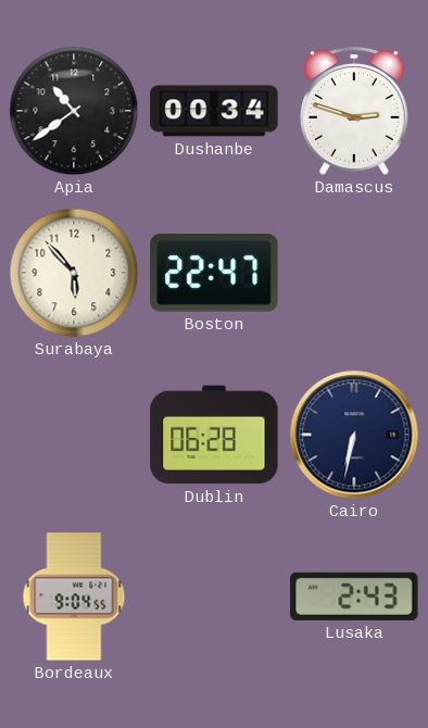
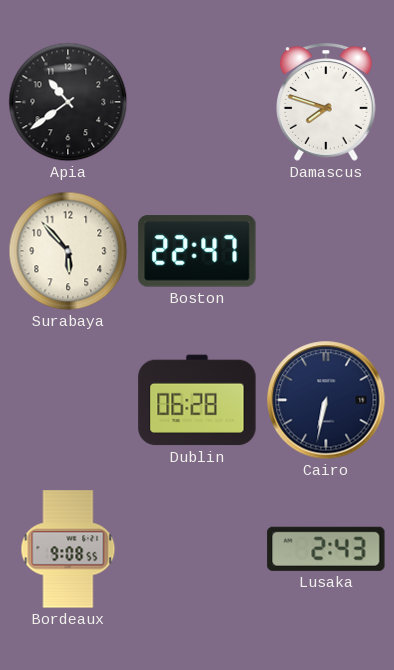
Dushanbe: 00:34 -> none (214, 111)
Damascus: 2:48 -> 7:48 (327, 102)
Bordeaux: 9:04 -> 9:08 (68, 549)
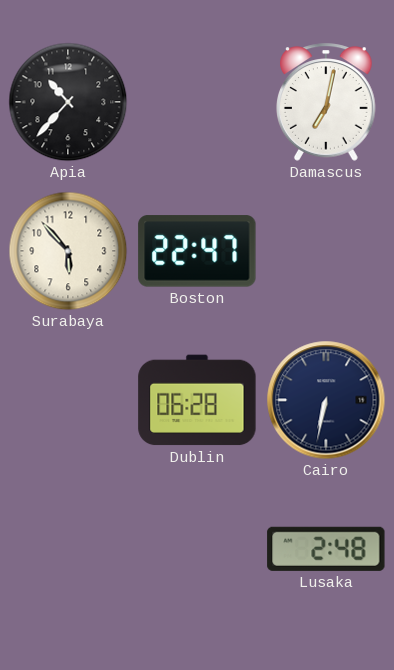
Apia: 10:39 -> 10:37 (68, 102)
Damascus: 7:48 -> 7:02 (327, 102)
Bordeaux: 9:08 -> none (68, 549)
Lusaka: 2:43 -> 2:48 (326, 549)
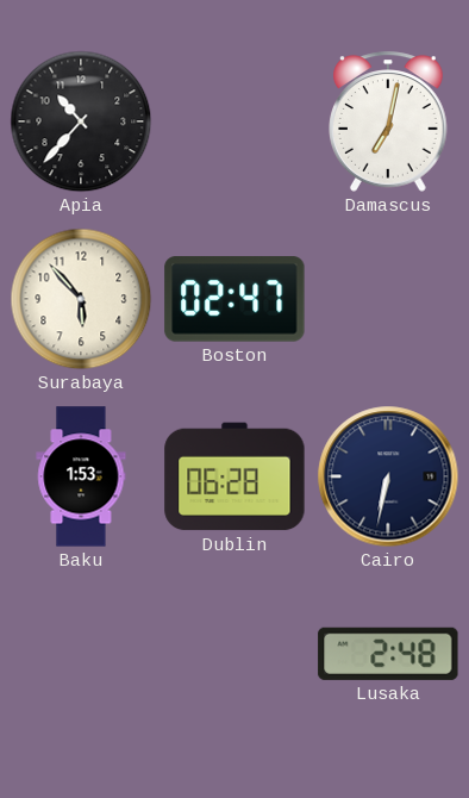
Boston: 22:47 -> 02:47 (234, 299)
Baku: none -> 1:53 (81, 476)
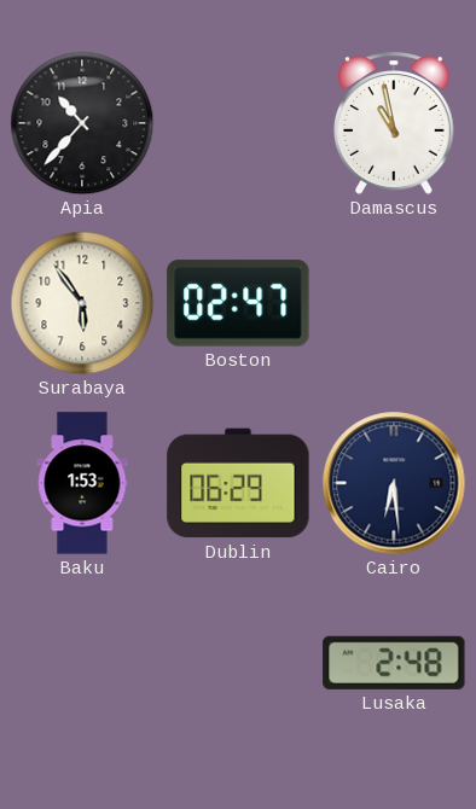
Damascus: 7:02 -> 10:58 (395, 123)
Surabaya: 5:53 -> 5:54 (82, 303)
Dublin: 06:28 -> 06:29 (238, 483)
Cairo: 6:32 -> 6:29 (394, 483)
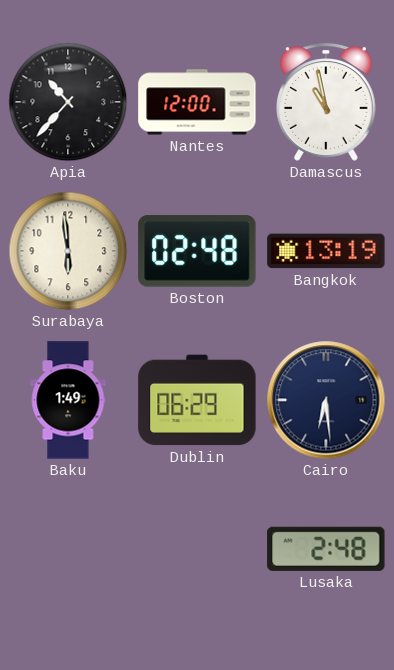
Nantes: none -> 12:00 (197, 102)
Surabaya: 5:54 -> 5:59 (68, 251)
Boston: 02:47 -> 02:48 (197, 251)
Bangkok: none -> 13:19 (326, 251)
Baku: 1:53 -> 1:49 (68, 400)
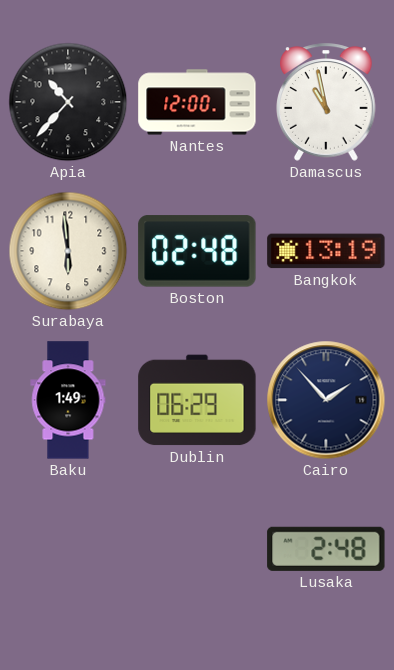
Cairo: 6:29 -> 1:53 (326, 400)
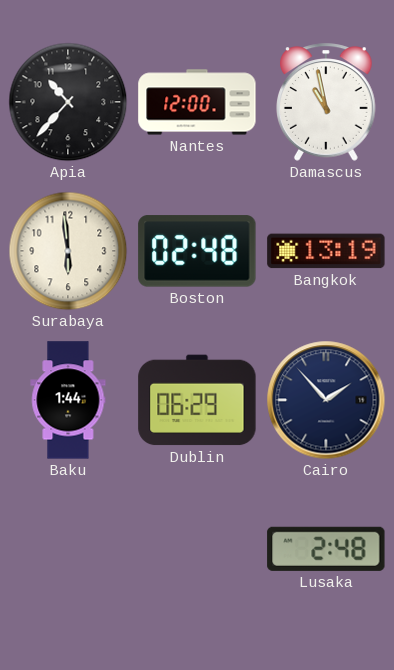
Baku: 1:49 -> 1:44 (68, 400)
